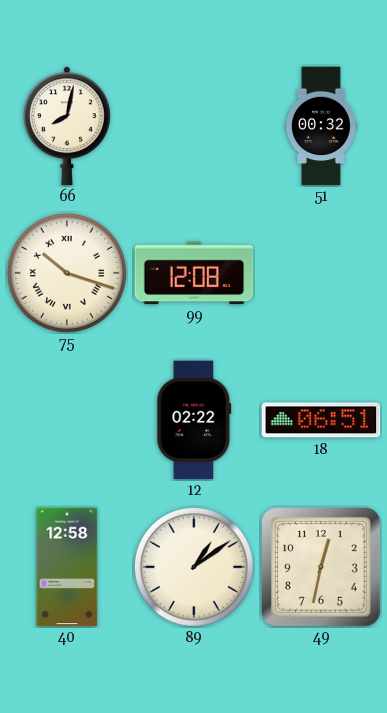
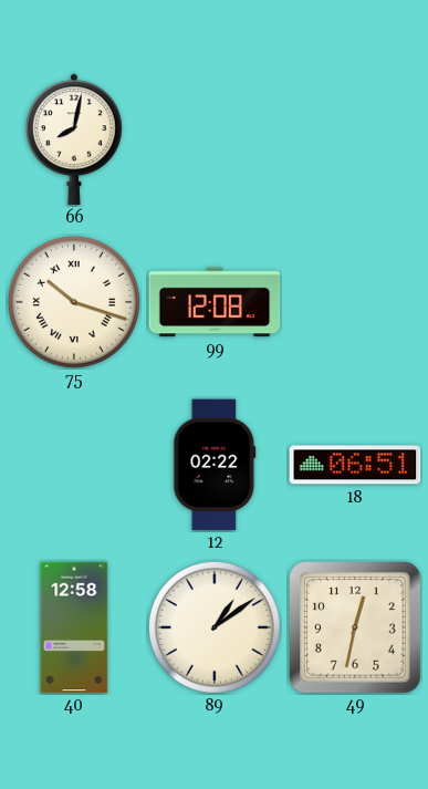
51: 00:32 -> none (321, 126)
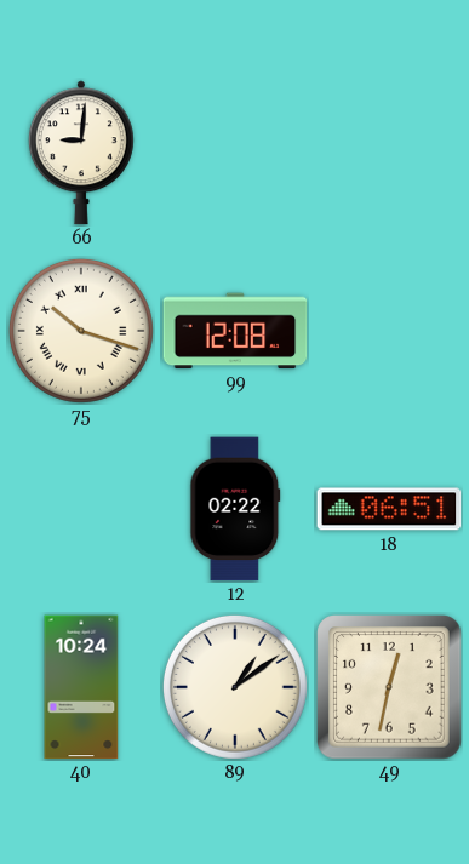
66: 8:02 -> 9:01 (81, 153)
40: 12:58 -> 10:24 (81, 687)
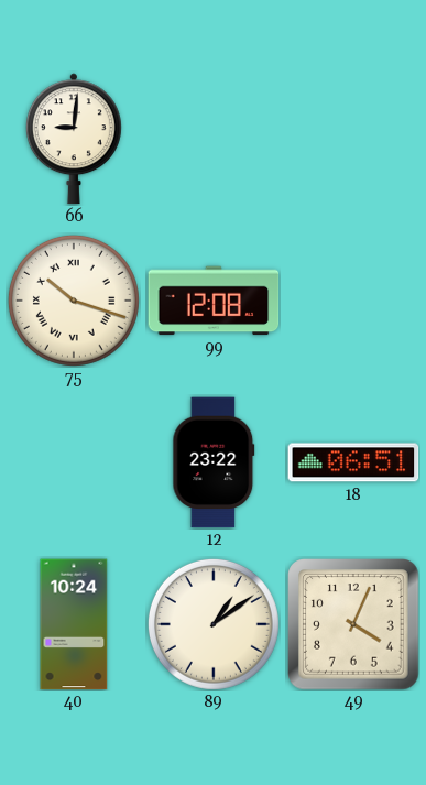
12: 02:22 -> 23:22 (214, 462)
49: 12:32 -> 4:04 (353, 624)
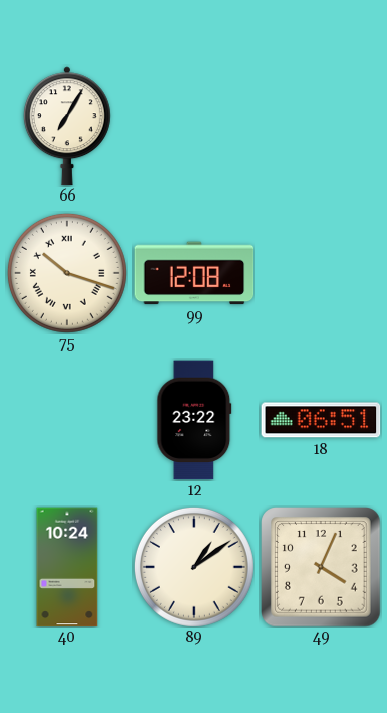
66: 9:01 -> 7:05 (67, 126)
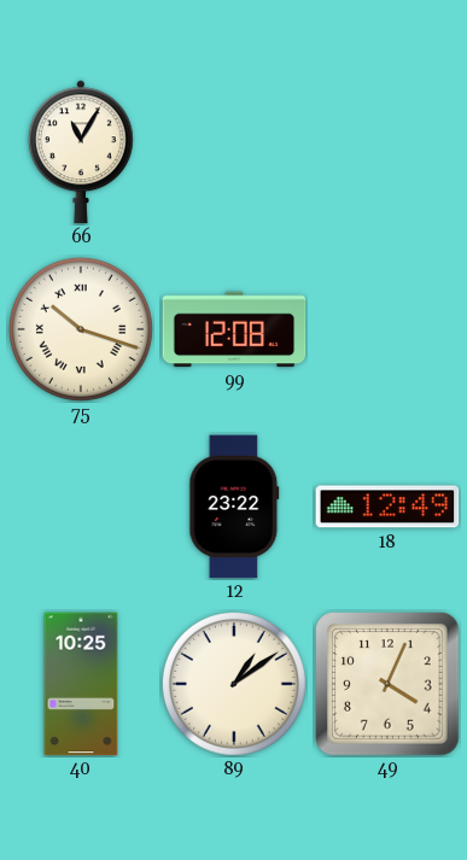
66: 7:05 -> 11:05 (81, 152)
18: 06:51 -> 12:49 (387, 507)
40: 10:24 -> 10:25 (81, 684)
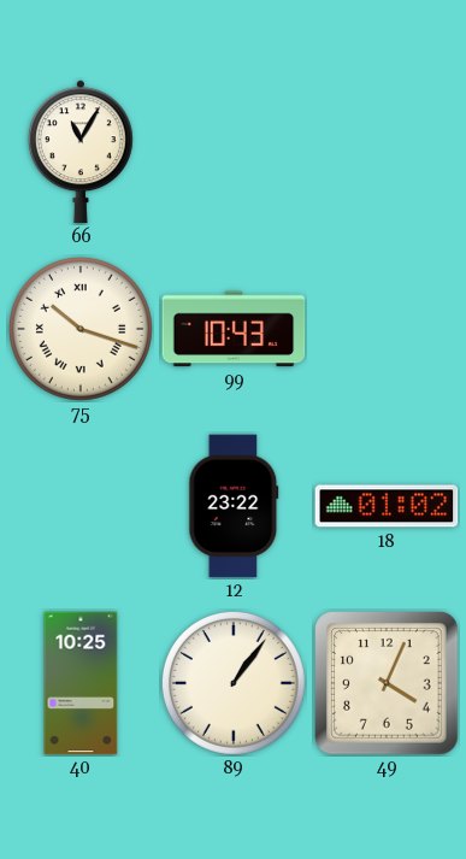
99: 12:08 -> 10:43 (234, 329)
18: 12:49 -> 01:02 (387, 506)
89: 1:09 -> 1:06 (234, 683)
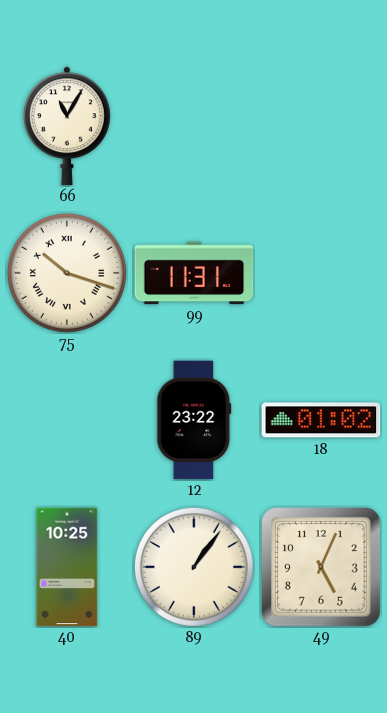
99: 10:43 -> 11:31 (194, 273)
49: 4:04 -> 5:04 (321, 567)
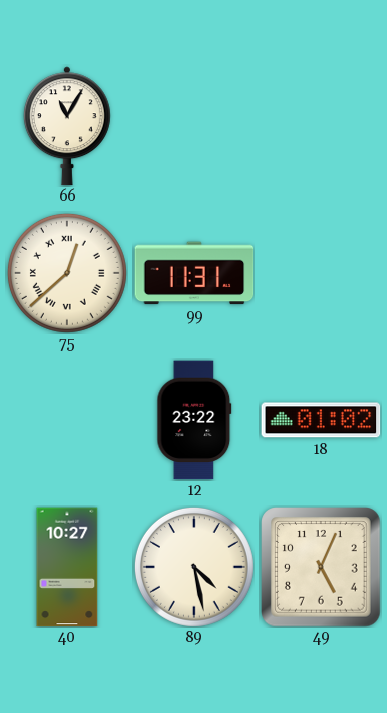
75: 10:18 -> 12:38 (67, 273)
40: 10:25 -> 10:27 (67, 567)
89: 1:06 -> 4:28 (194, 567)
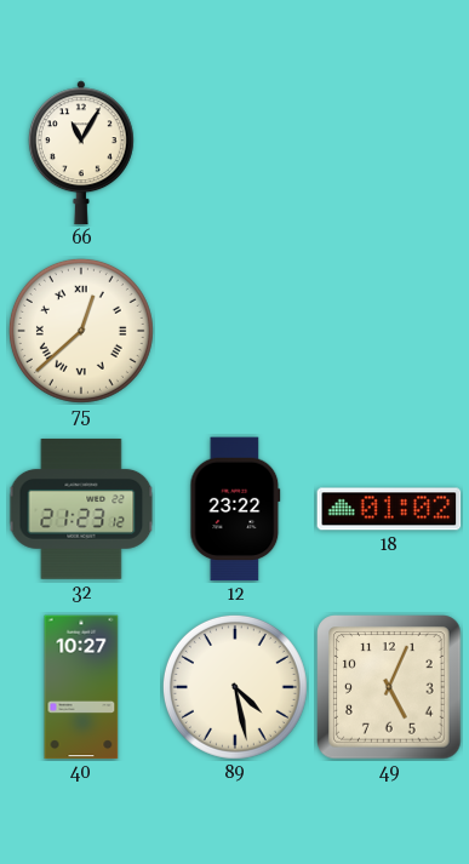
99: 11:31 -> none (194, 273)
32: none -> 21:23 (81, 509)
